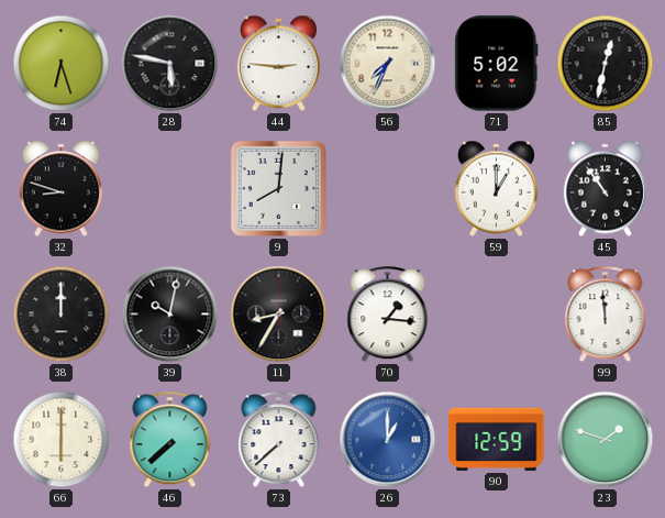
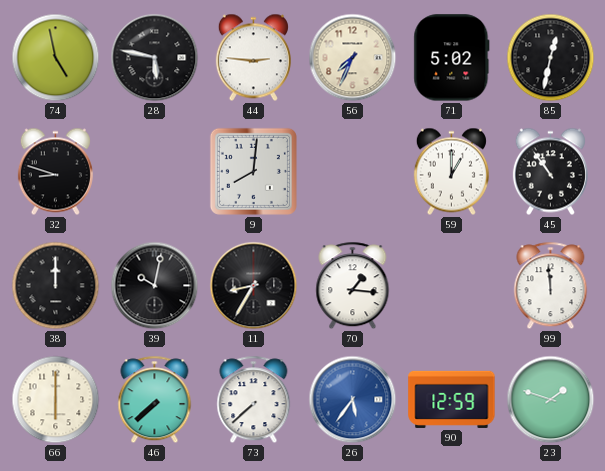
74: 6:27 -> 4:58 (56, 58)
26: 1:00 -> 5:36 (353, 400)
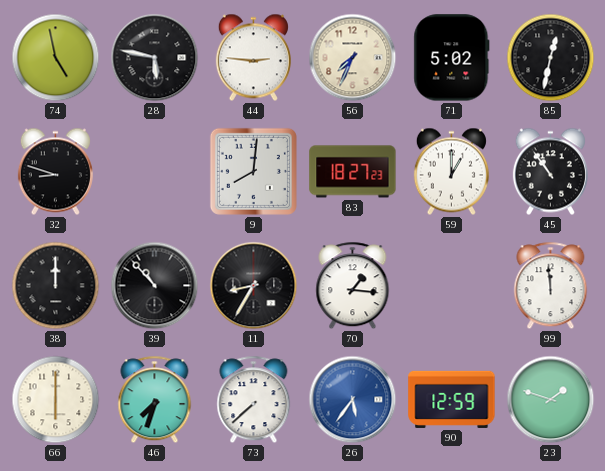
83: none -> 18:27 (353, 172)
39: 10:02 -> 10:53 (155, 286)
46: 7:38 -> 7:33 (155, 400)
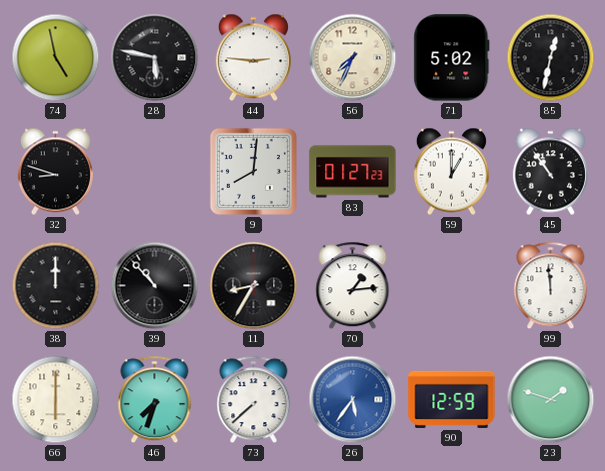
83: 18:27 -> 01:27 (353, 172)
70: 1:16 -> 1:14 (353, 286)
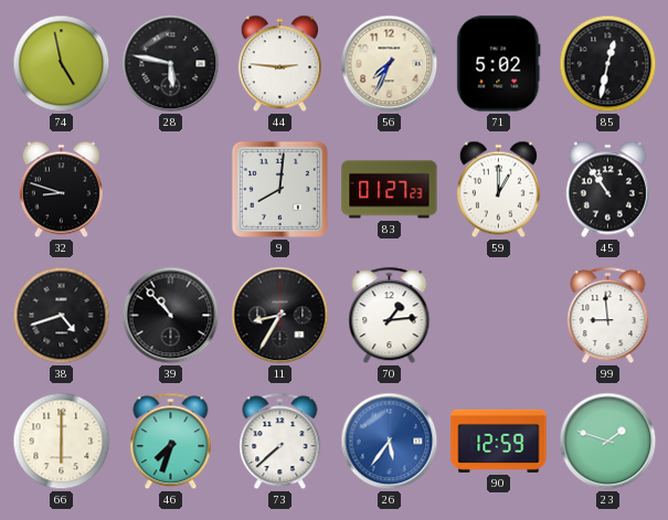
38: 12:00 -> 4:42 (62, 316)
99: 11:59 -> 8:59 (608, 316)
